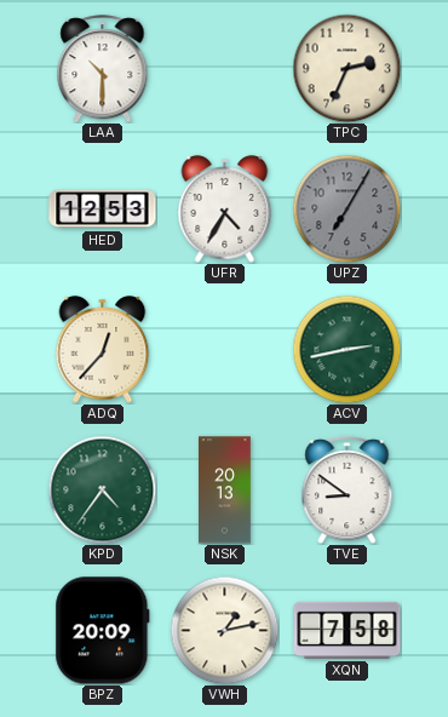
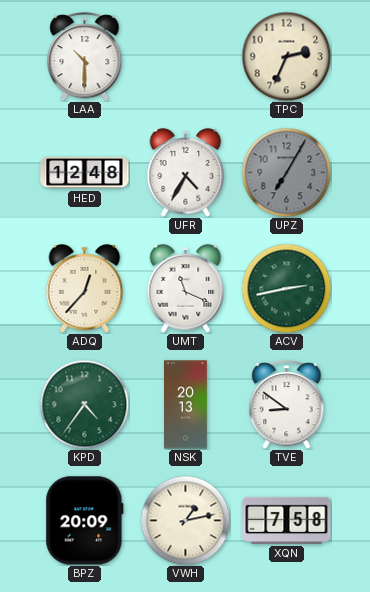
HED: 12:53 -> 12:48 (85, 173)
UMT: none -> 11:19 (186, 289)
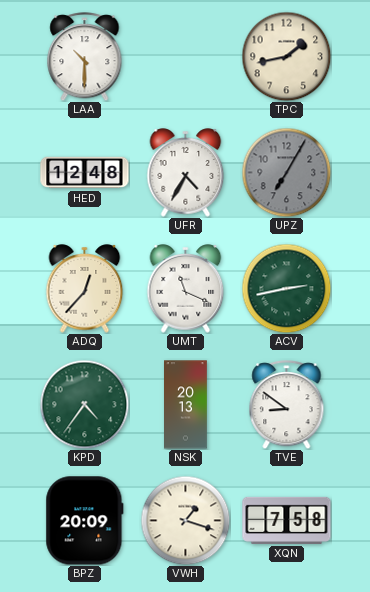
TPC: 2:34 -> 1:43 (286, 56)
VWH: 1:13 -> 1:18 (185, 520)
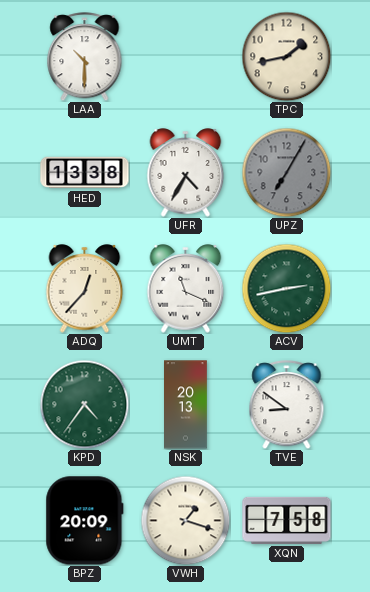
HED: 12:48 -> 13:38 (85, 173)
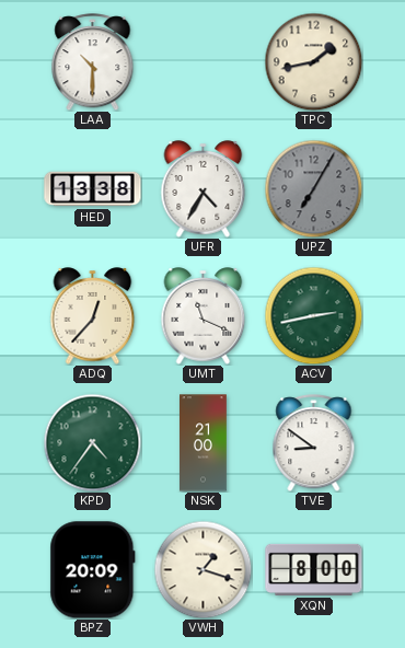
NSK: 20:13 -> 21:00 (204, 443)
XQN: 7:58 -> 8:00 (314, 569)
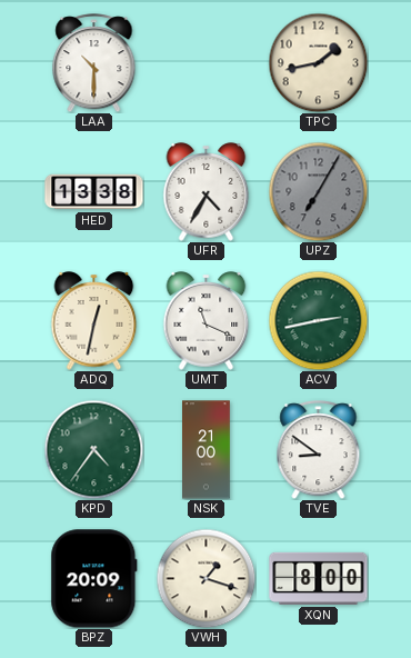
ADQ: 12:37 -> 12:32 (94, 321)
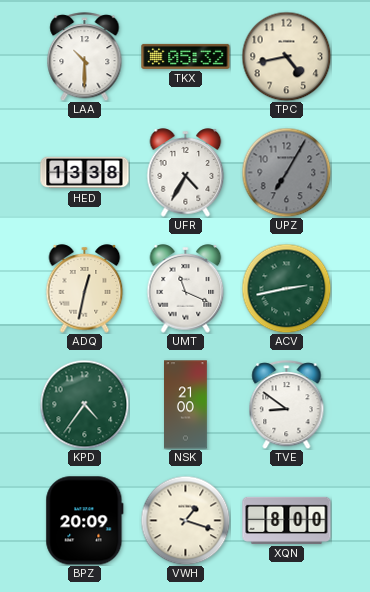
TKX: none -> 05:32 (186, 56)
TPC: 1:43 -> 4:43 (286, 56)
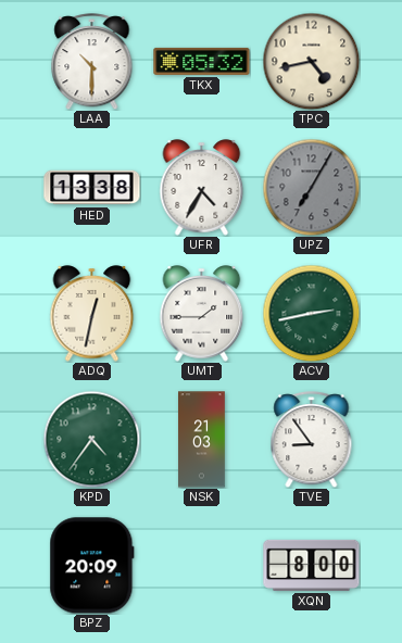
UMT: 11:19 -> 1:45 (202, 314)
NSK: 21:00 -> 21:03 (202, 440)
TVE: 8:51 -> 8:54 (312, 440)
VWH: 1:18 -> none (185, 520)
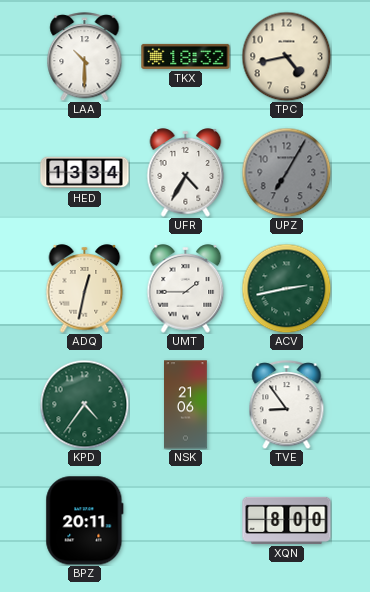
TKX: 05:32 -> 18:32 (186, 56)
HED: 13:38 -> 13:34 (85, 173)
NSK: 21:03 -> 21:06 (186, 405)
BPZ: 20:09 -> 20:11 (85, 521)
